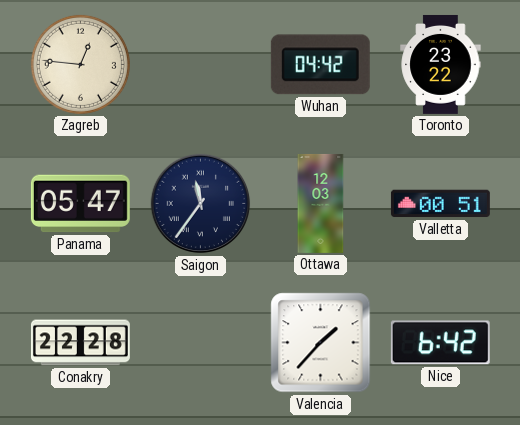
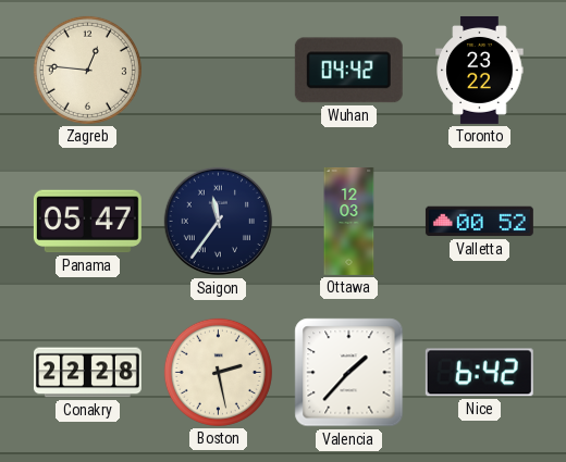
Valletta: 00:51 -> 00:52 (479, 222)
Boston: none -> 2:28 (218, 372)
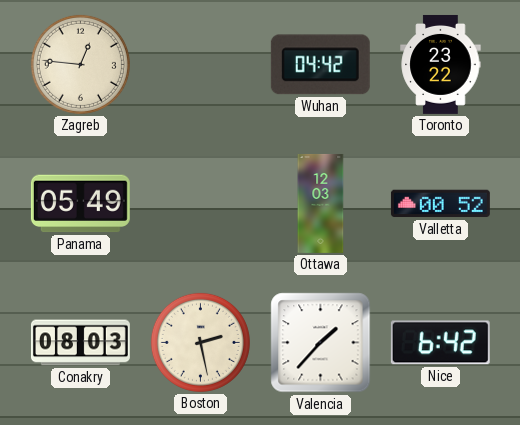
Panama: 05:47 -> 05:49 (80, 204)
Saigon: 11:36 -> none (219, 222)
Conakry: 22:28 -> 08:03 (80, 343)
